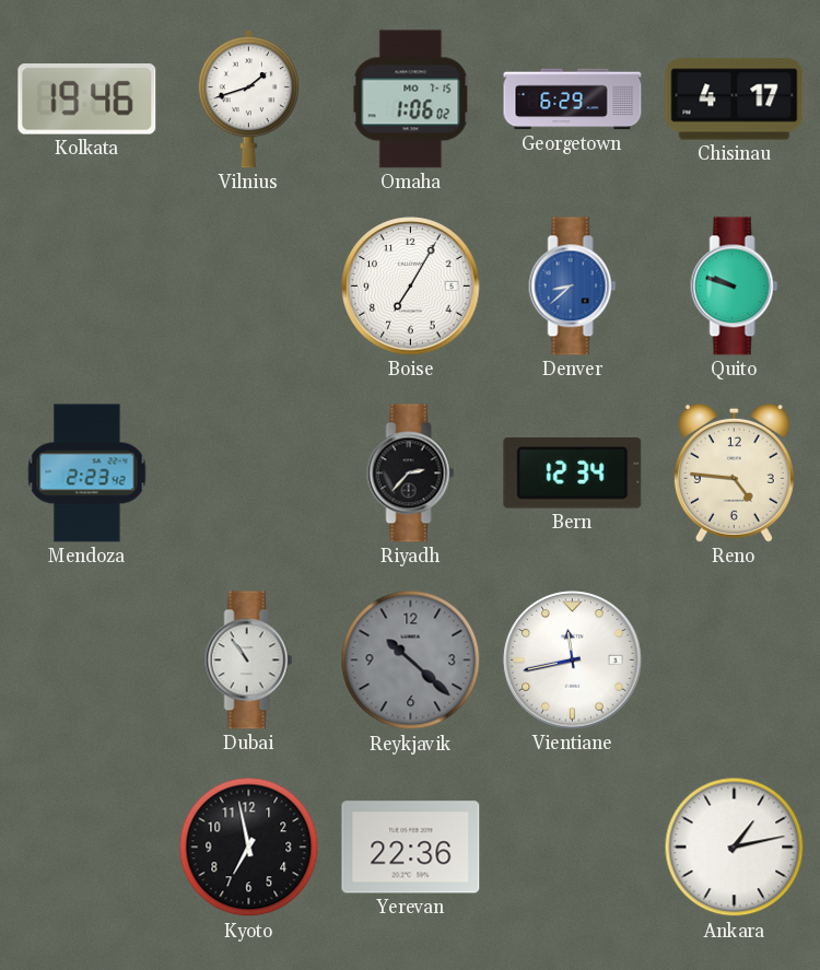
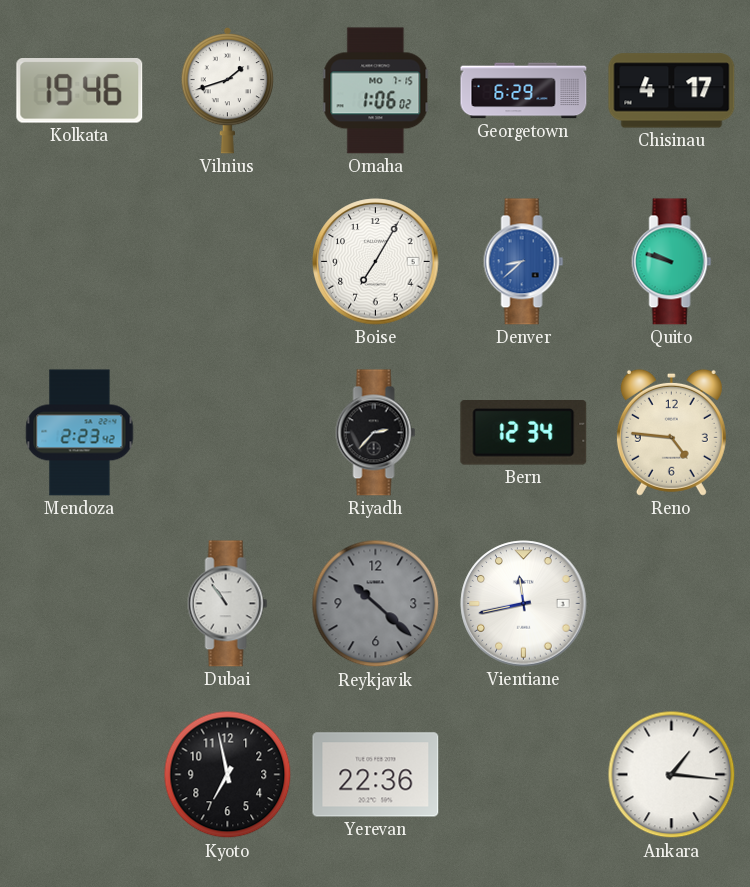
Ankara: 1:13 -> 1:16 (672, 775)
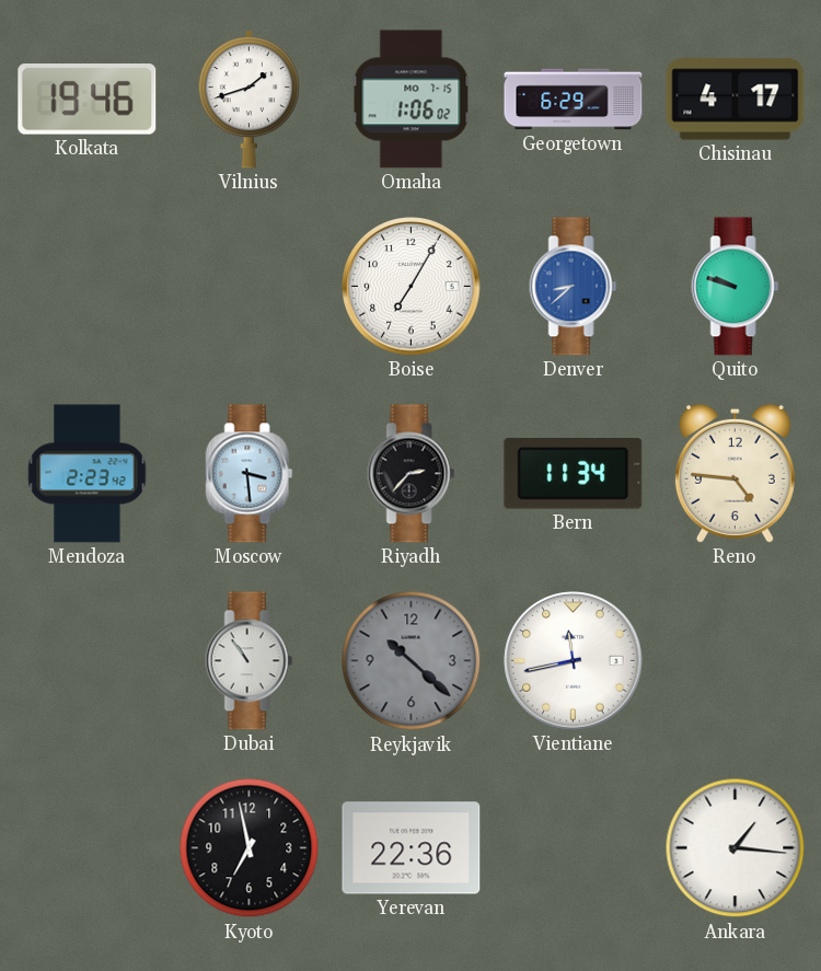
Moscow: none -> 3:29 (250, 474)
Bern: 12:34 -> 11:34 (574, 474)
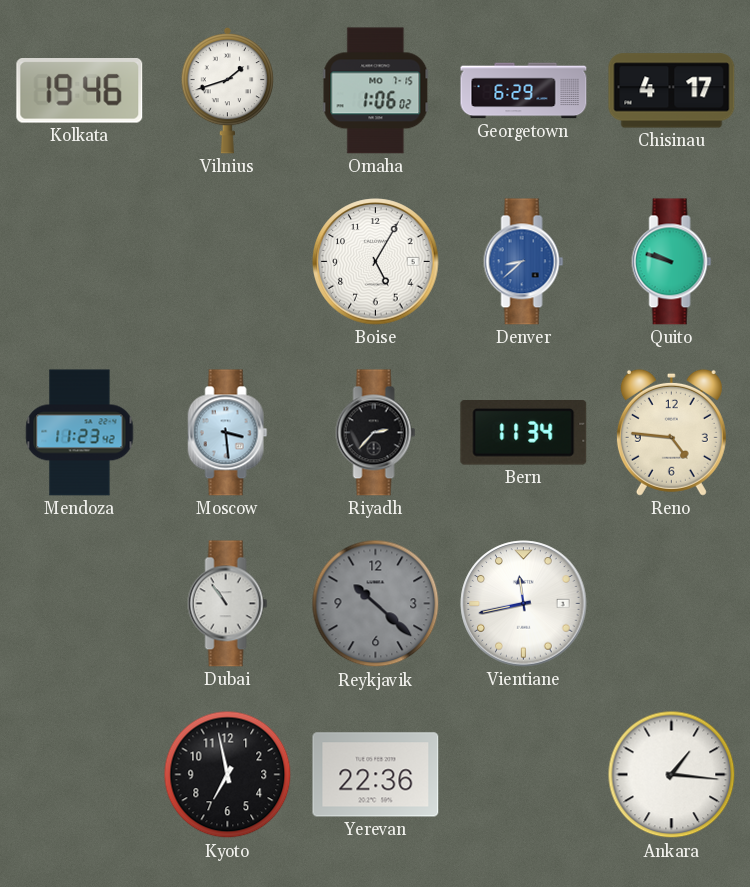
Boise: 7:05 -> 5:05 (376, 262)
Mendoza: 2:23 -> 11:23 (80, 433)
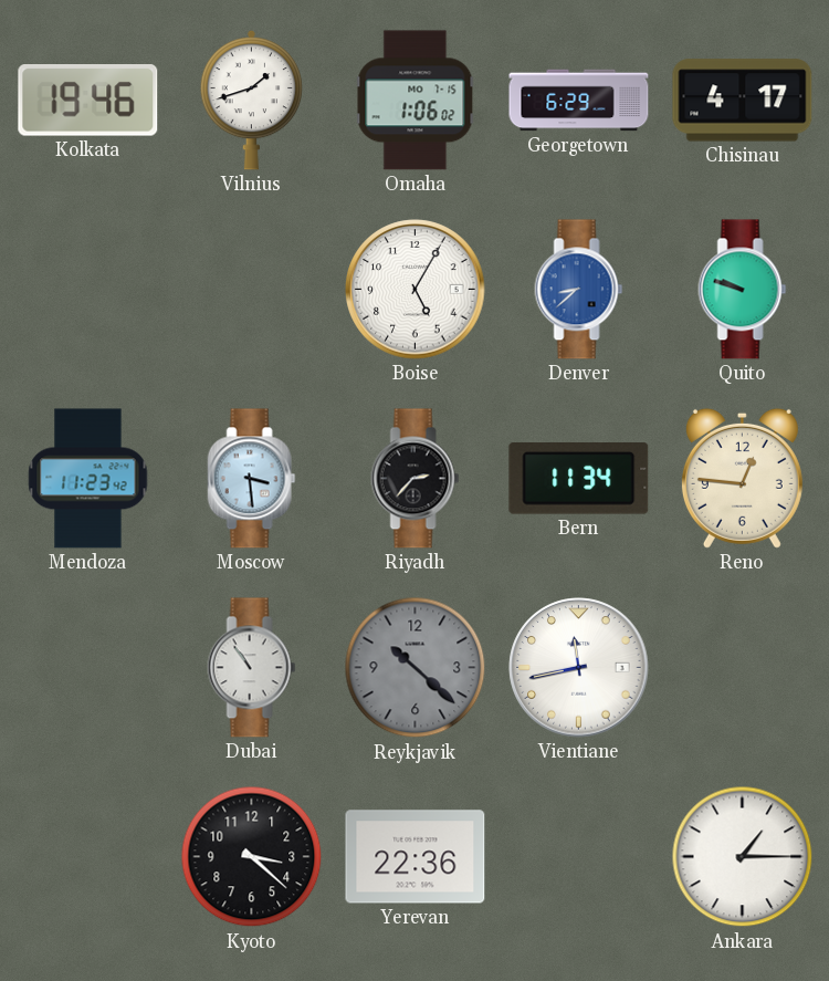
Reno: 4:46 -> 12:46 (742, 478)
Kyoto: 6:58 -> 3:22 (252, 857)
Ankara: 1:16 -> 1:15 (743, 857)
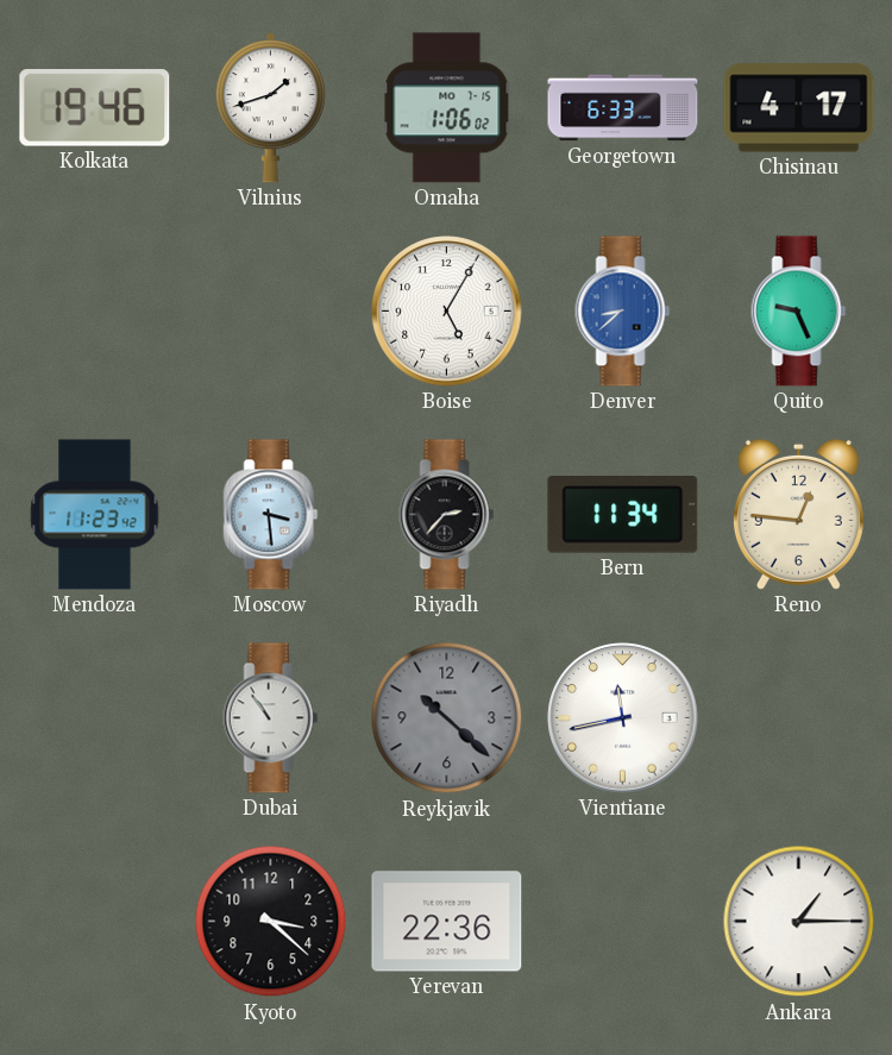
Georgetown: 6:29 -> 6:33 (623, 108)
Quito: 9:48 -> 9:26 (799, 312)
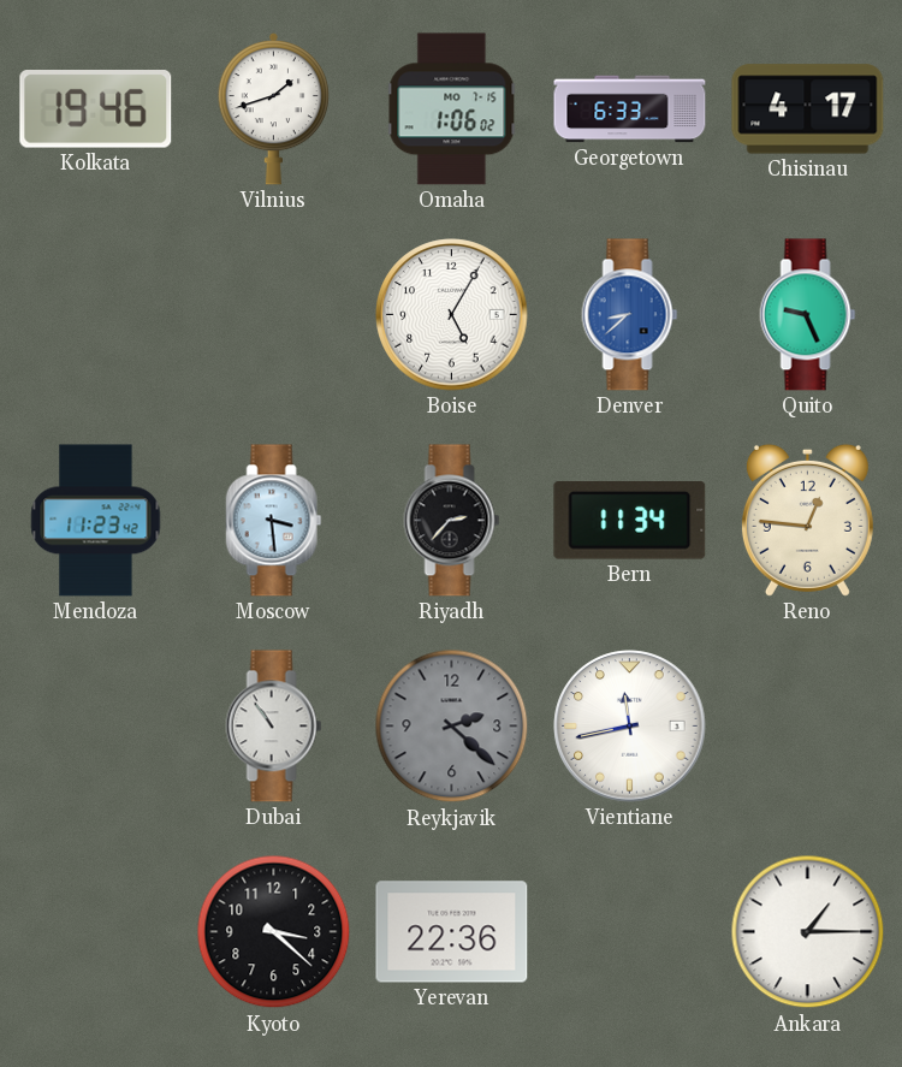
Reykjavik: 10:22 -> 2:22 (452, 727)
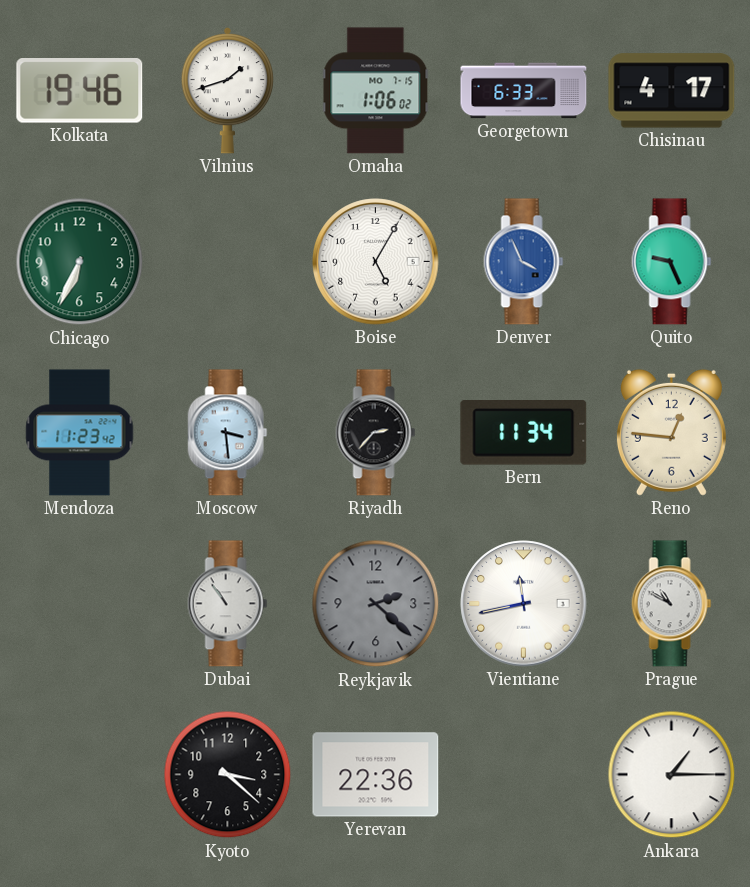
Chicago: none -> 6:34 (80, 262)
Denver: 8:38 -> 3:56 (524, 262)
Prague: none -> 10:50 (672, 604)
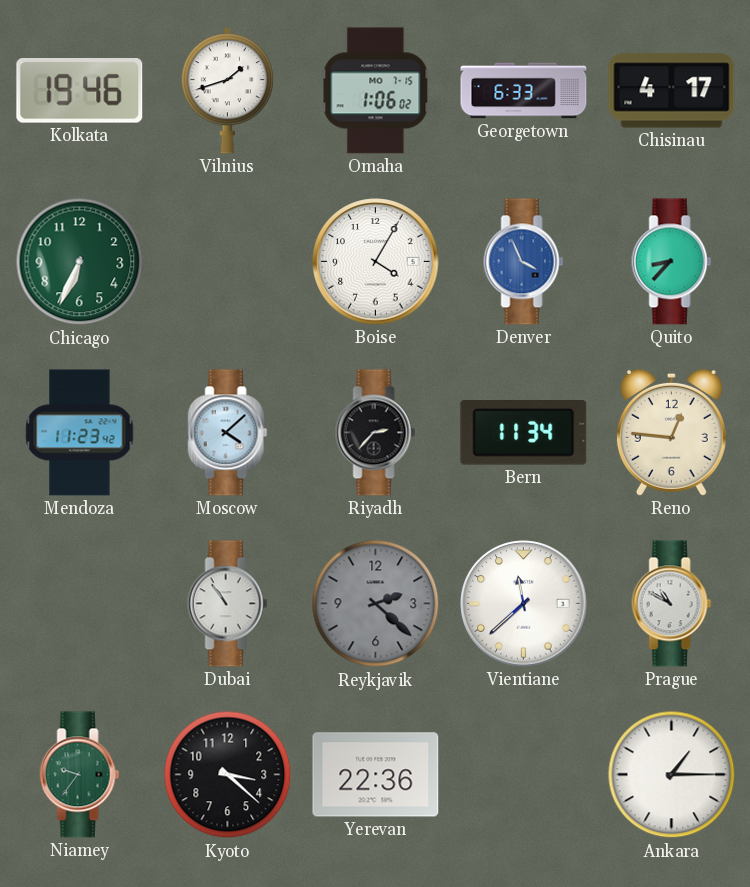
Boise: 5:05 -> 4:05 (376, 262)
Quito: 9:26 -> 8:37 (672, 262)
Moscow: 3:29 -> 4:08 (228, 433)
Vientiane: 11:43 -> 11:38 (524, 604)
Niamey: none -> 9:36 (80, 775)
